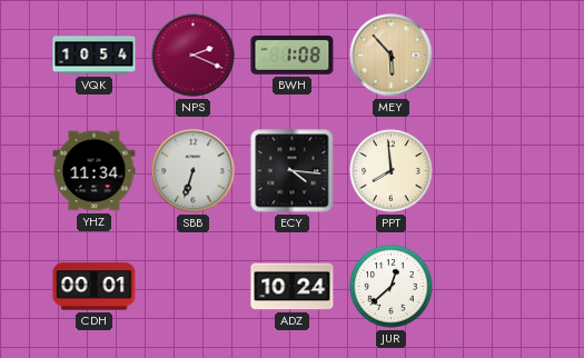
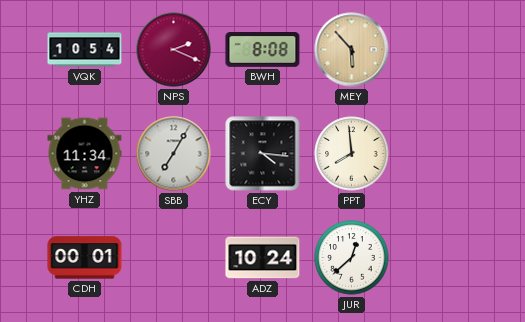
BWH: 1:08 -> 8:08 (263, 50)
SBB: 6:33 -> 7:05 (174, 154)
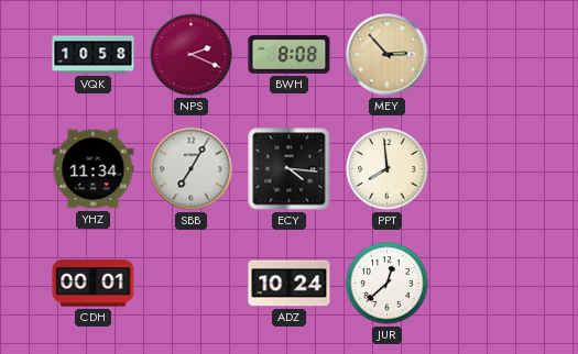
VQK: 10:54 -> 10:58 (94, 55)
MEY: 5:53 -> 2:53 (388, 55)
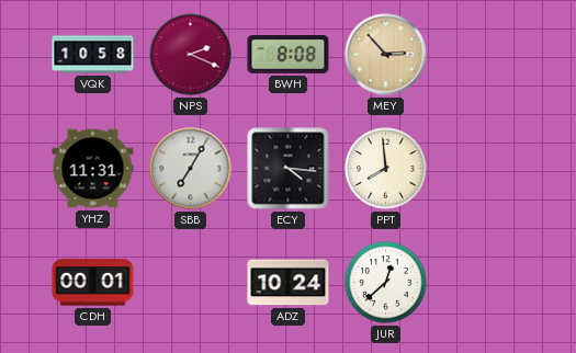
YHZ: 11:34 -> 11:31 (93, 169)
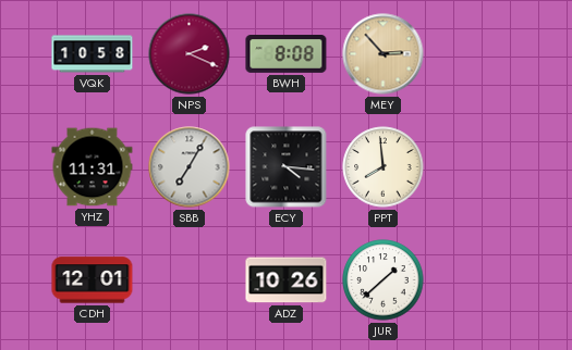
CDH: 00:01 -> 12:01 (93, 280)
ADZ: 10:24 -> 10:26 (287, 280)
JUR: 12:38 -> 1:38 (384, 280)
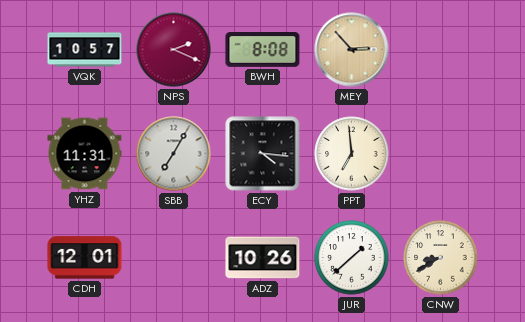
VQK: 10:58 -> 10:57 (85, 50)
PPT: 7:59 -> 6:59 (352, 154)
CNW: none -> 8:40 (441, 258)
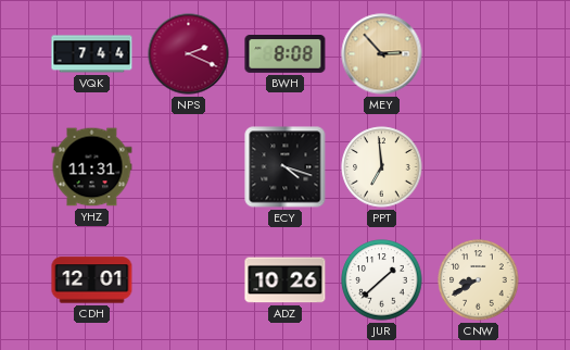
VQK: 10:57 -> 7:44 (92, 54)
SBB: 7:05 -> none (174, 154)
ECY: 4:16 -> 4:18 (286, 167)
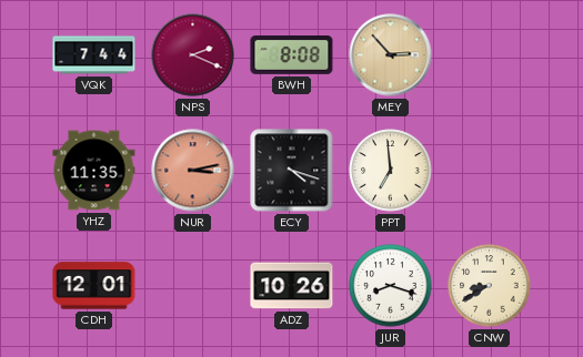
YHZ: 11:31 -> 11:35 (94, 171)
NUR: none -> 3:13 (193, 171)
JUR: 1:38 -> 8:18 (391, 286)
